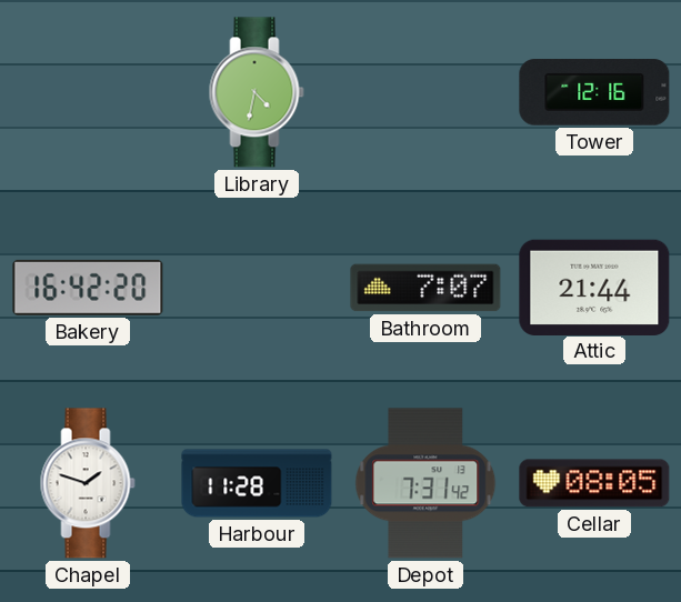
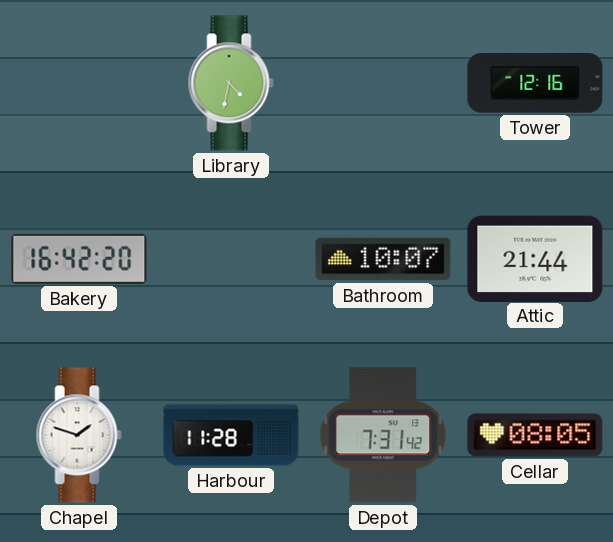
Bathroom: 7:07 -> 10:07 (383, 259)
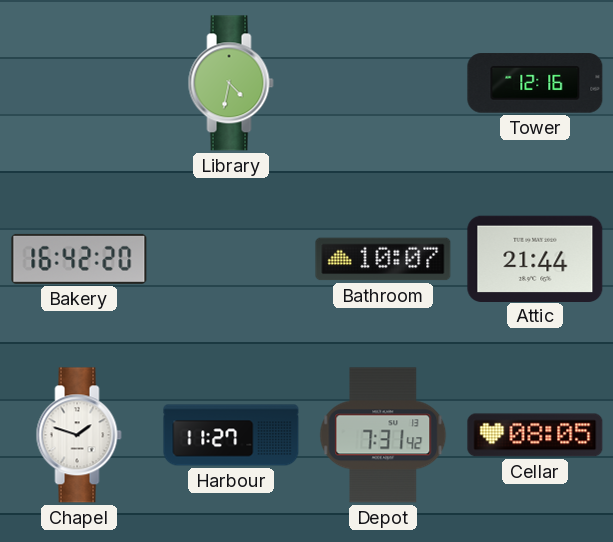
Harbour: 11:28 -> 11:27 (231, 435)
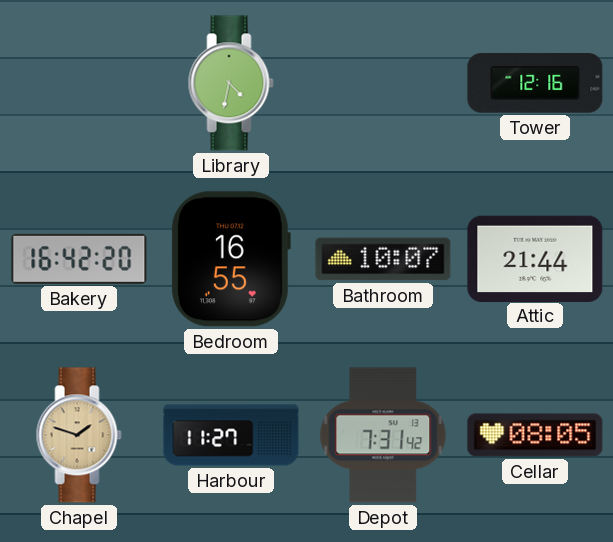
Bedroom: none -> 16:55 (230, 259)
Chapel dial: white -> champagne (79, 435)
